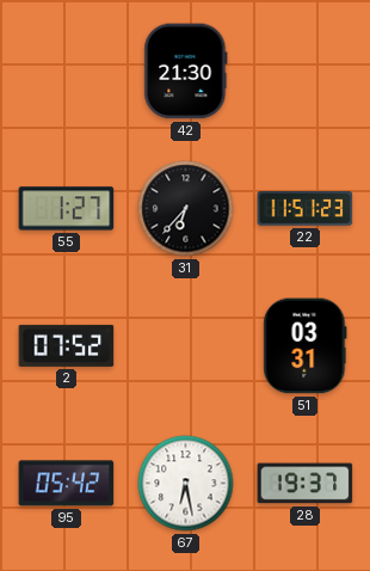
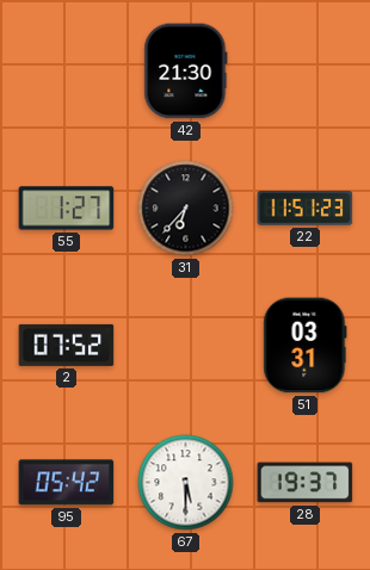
67: 6:28 -> 5:30 (186, 483)
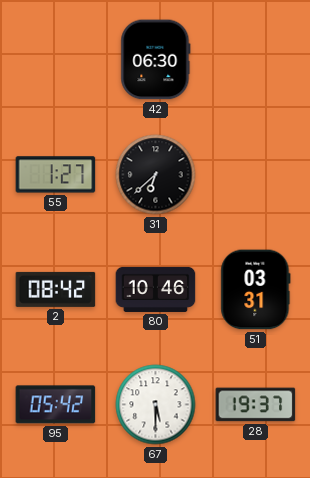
42: 21:30 -> 06:30 (156, 60)
31: 6:37 -> 6:38 (156, 175)
22: 11:51 -> none (306, 209)
2: 07:52 -> 08:42 (56, 289)
80: none -> 10:46 (156, 289)
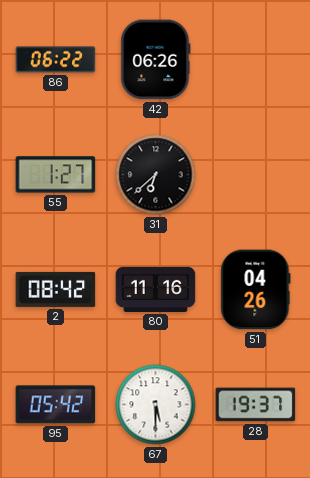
86: none -> 06:22 (56, 60)
42: 06:30 -> 06:26 (156, 60)
80: 10:46 -> 11:16 (156, 289)
51: 03:31 -> 04:26 (256, 290)
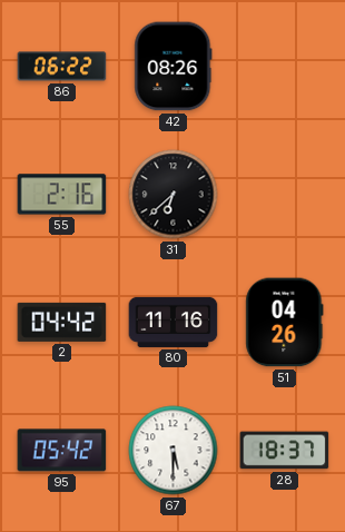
42: 06:26 -> 08:26 (174, 67)
55: 1:27 -> 2:16 (62, 195)
2: 08:42 -> 04:42 (62, 322)
28: 19:37 -> 18:37 (285, 451)
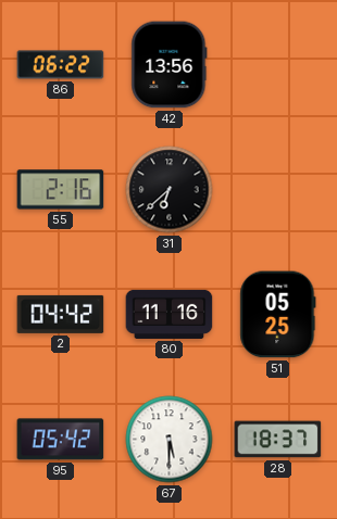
42: 08:26 -> 13:56 (170, 65)
51: 04:26 -> 05:25 (278, 315)
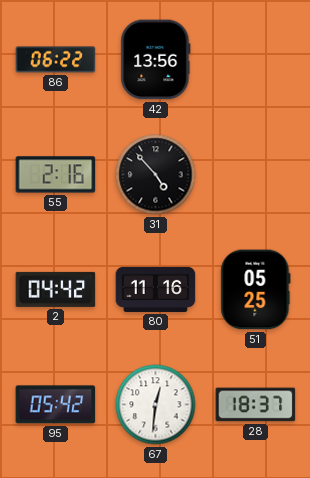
31: 6:38 -> 4:53 (156, 175)
67: 5:30 -> 12:31 (156, 405)
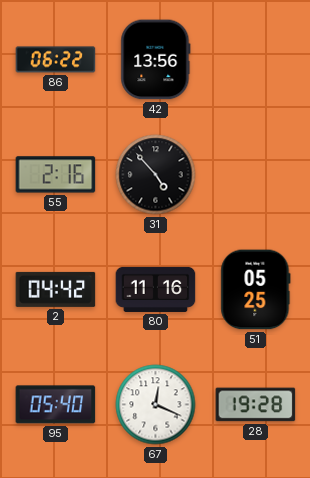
95: 05:42 -> 05:40 (56, 405)
67: 12:31 -> 12:19 (156, 405)
28: 18:37 -> 19:28 (256, 405)
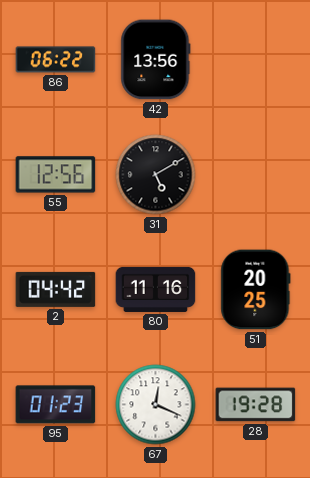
55: 2:16 -> 12:56 (56, 175)
31: 4:53 -> 5:10 (156, 175)
51: 05:25 -> 20:25 (256, 290)
95: 05:40 -> 01:23 (56, 405)
